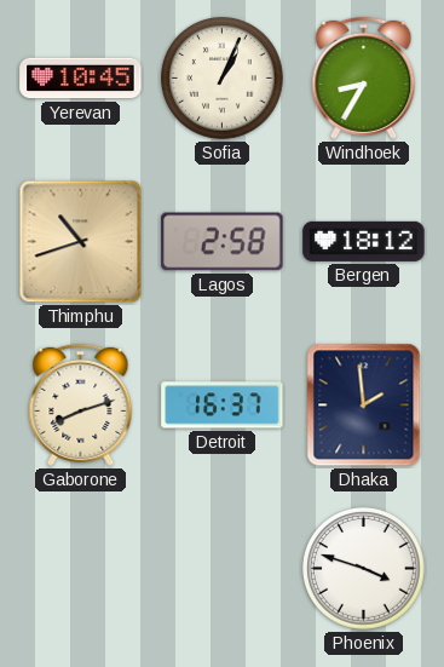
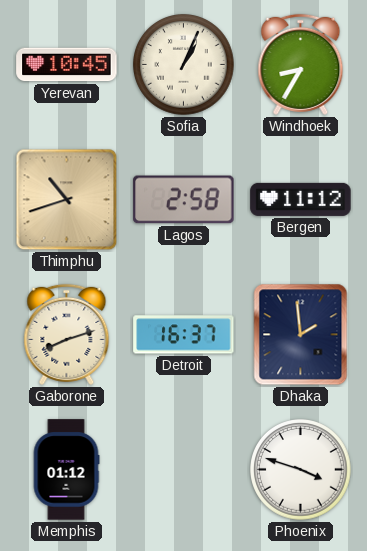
Bergen: 18:12 -> 11:12 (301, 199)
Memphis: none -> 01:12 (66, 470)
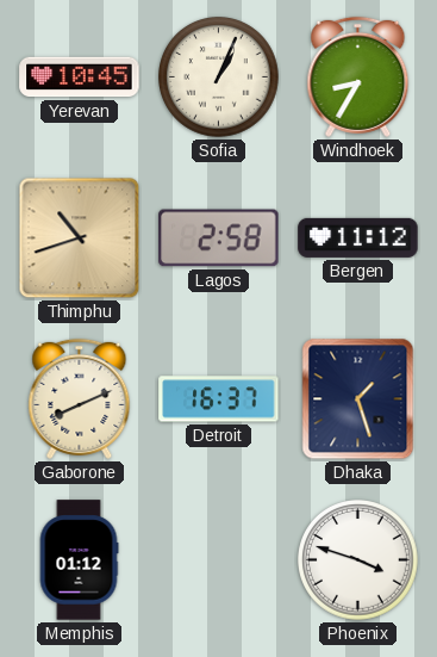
Gaborone: 8:12 -> 8:11 (80, 398)
Dhaka: 1:59 -> 1:27 (358, 399)
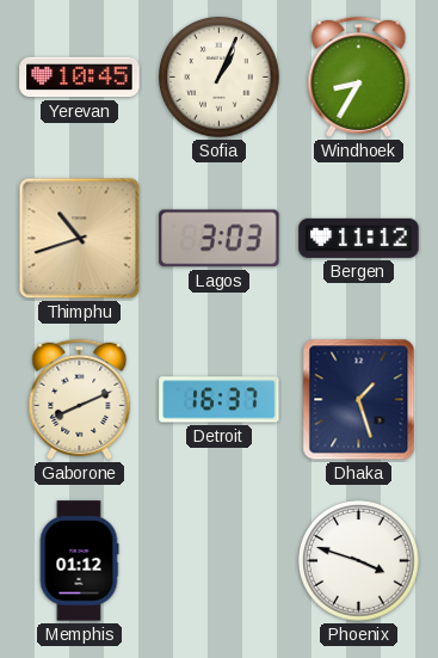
Lagos: 2:58 -> 3:03 (220, 239)
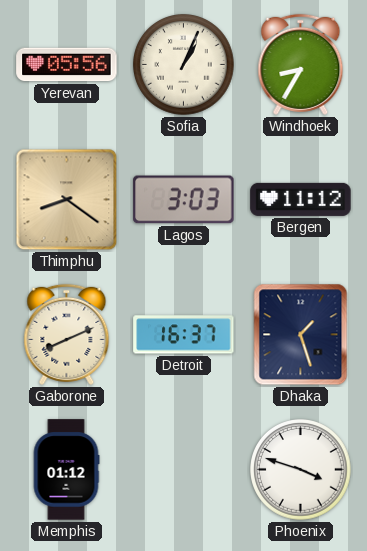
Yerevan: 10:45 -> 05:56 (67, 65)
Thimphu: 10:42 -> 8:21 (67, 200)
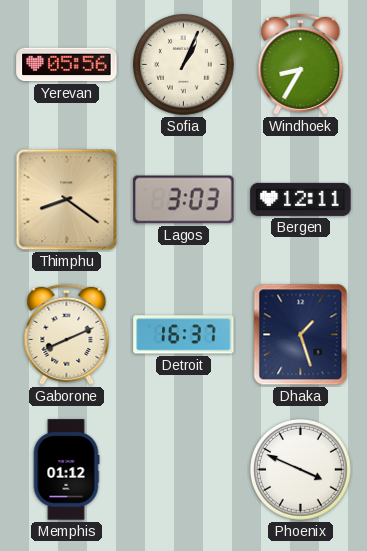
Bergen: 11:12 -> 12:11 (301, 199)
Phoenix: 3:48 -> 3:49 (301, 470)
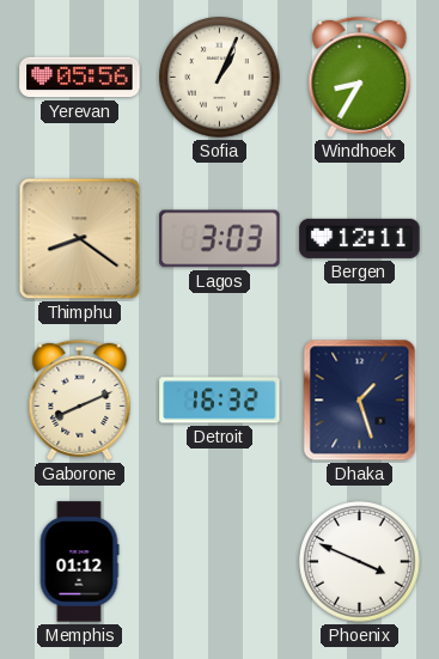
Detroit: 16:37 -> 16:32 (220, 401)
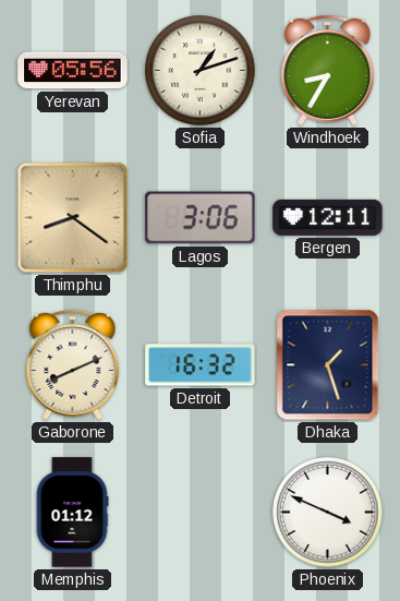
Sofia: 1:04 -> 1:12 (201, 71)
Lagos: 3:03 -> 3:06 (201, 218)
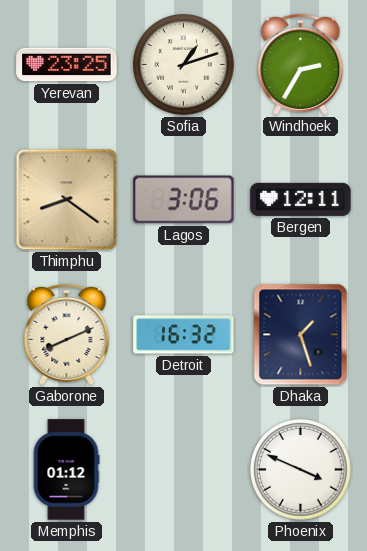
Yerevan: 05:56 -> 23:25 (67, 65)
Windhoek: 8:35 -> 2:35 (301, 64)
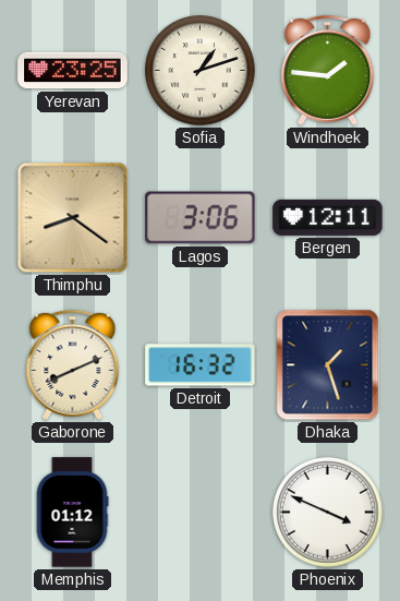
Windhoek: 2:35 -> 1:46 (328, 70)
